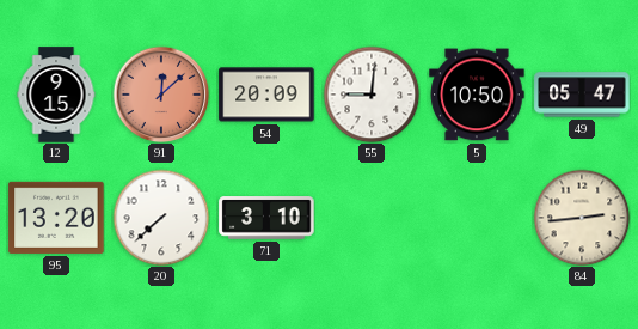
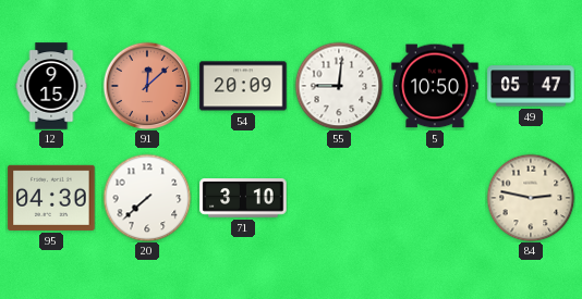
95: 13:20 -> 04:30 (51, 198)
84: 2:44 -> 2:47 (531, 198)
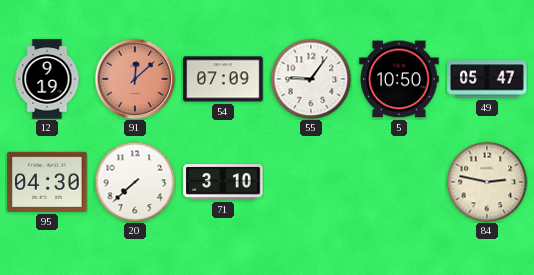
12: 9:15 -> 9:19 (47, 79)
54: 20:09 -> 07:09 (223, 79)
55: 9:01 -> 9:06 (311, 79)
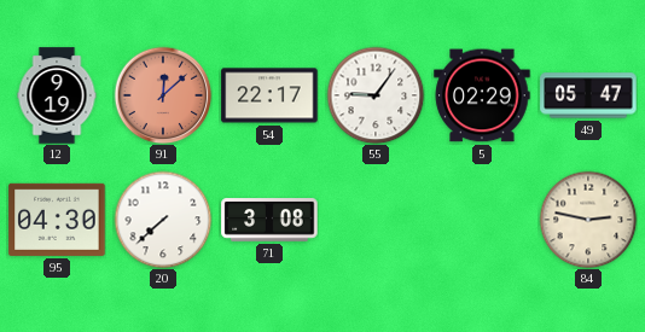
54: 07:09 -> 22:17 (269, 95)
5: 10:50 -> 02:29 (482, 95)
71: 3:10 -> 3:08 (269, 220)
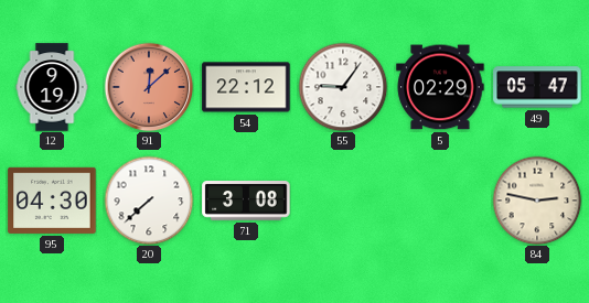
54: 22:17 -> 22:12 (246, 87)
